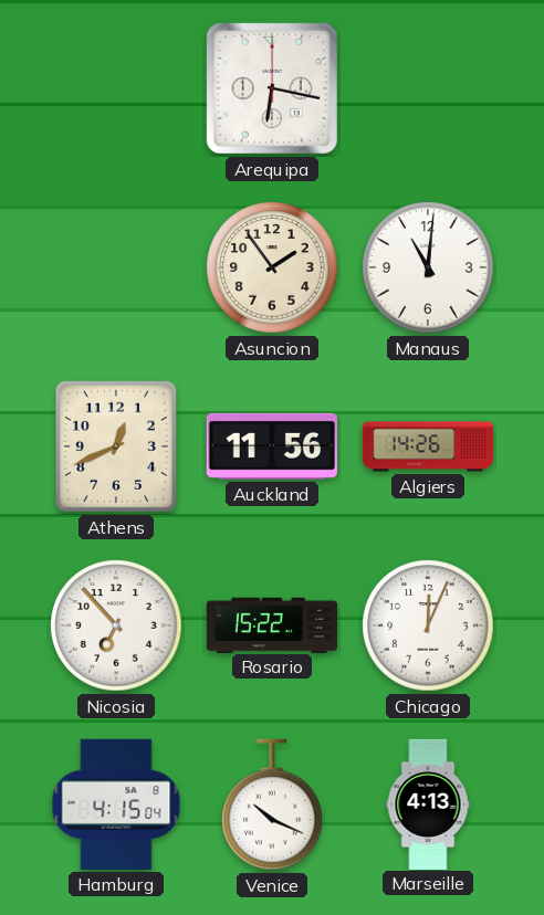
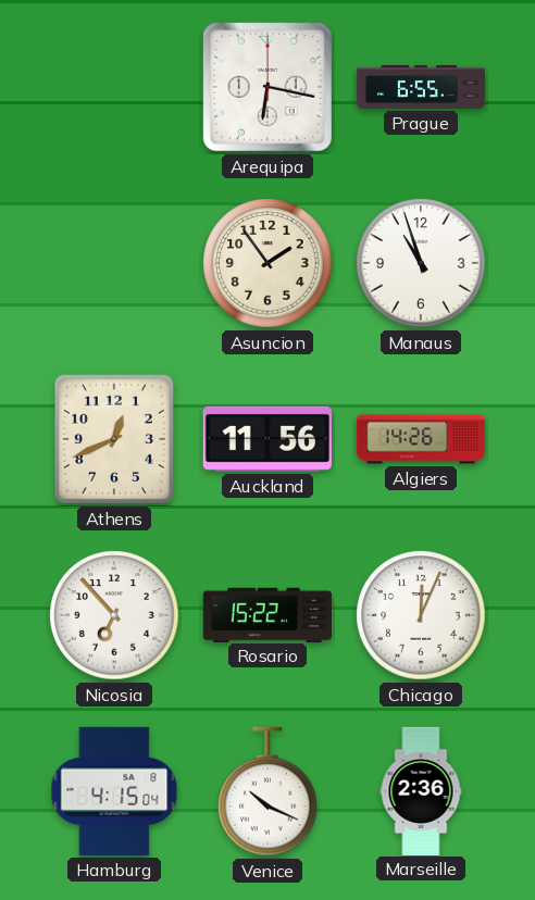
Prague: none -> 6:55 (421, 87)
Manaus: 11:01 -> 10:57 (421, 263)
Marseille: 4:13 -> 2:36 (421, 790)
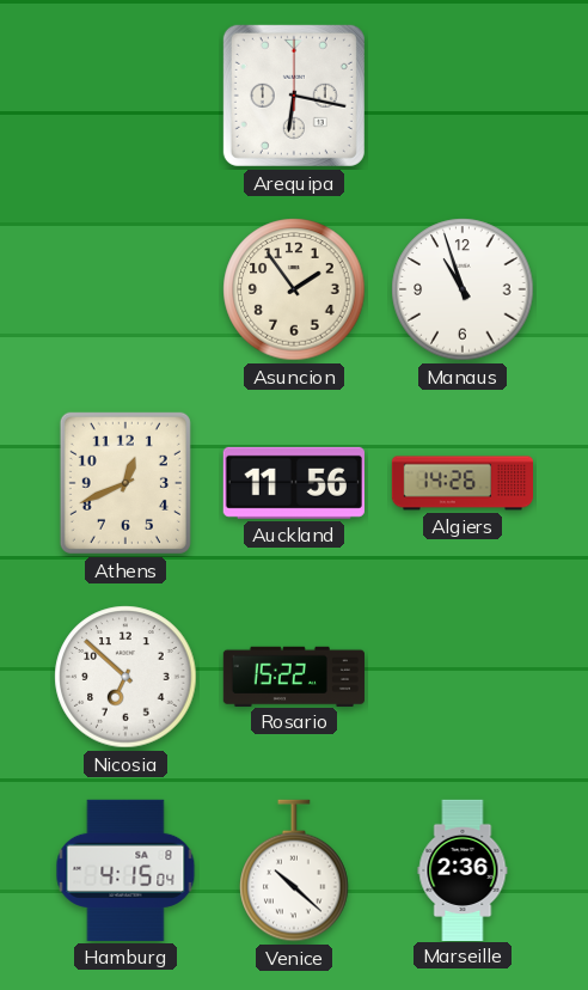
Prague: 6:55 -> none (421, 87)
Nicosia: 6:53 -> 6:52 (125, 677)
Chicago: 12:04 -> none (421, 615)
Venice: 10:19 -> 10:22 (294, 870)
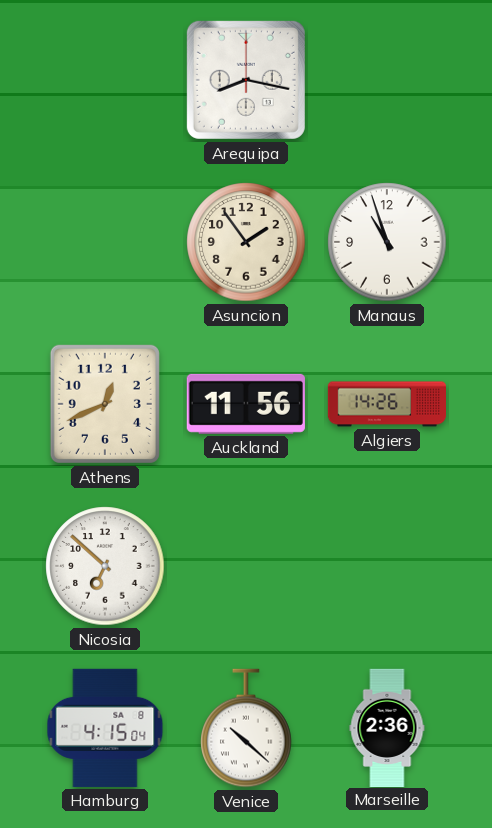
Arequipa: 6:17 -> 8:17 (246, 80)
Rosario: 15:22 -> none (293, 676)
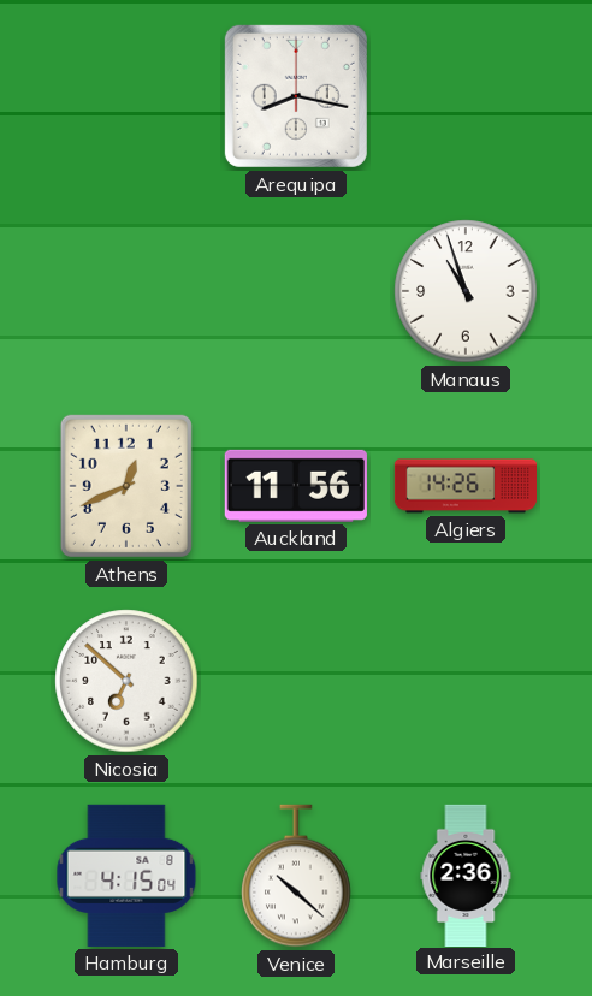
Asuncion: 1:54 -> none (246, 242)
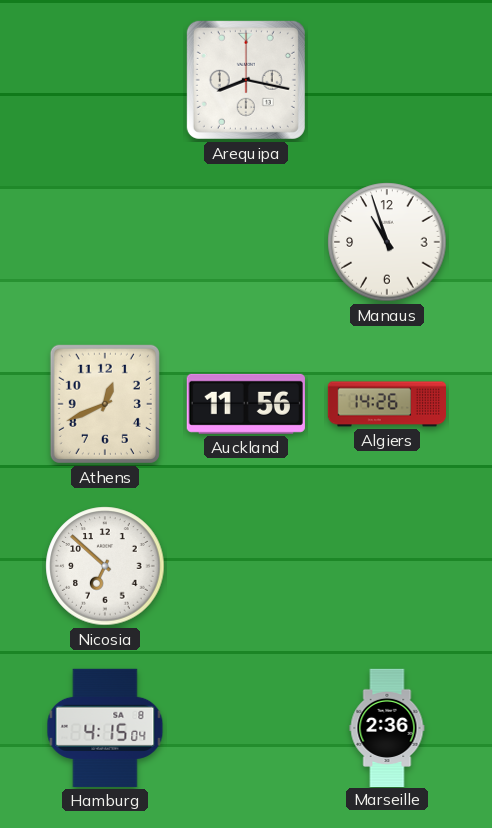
Venice: 10:22 -> none (296, 876)
